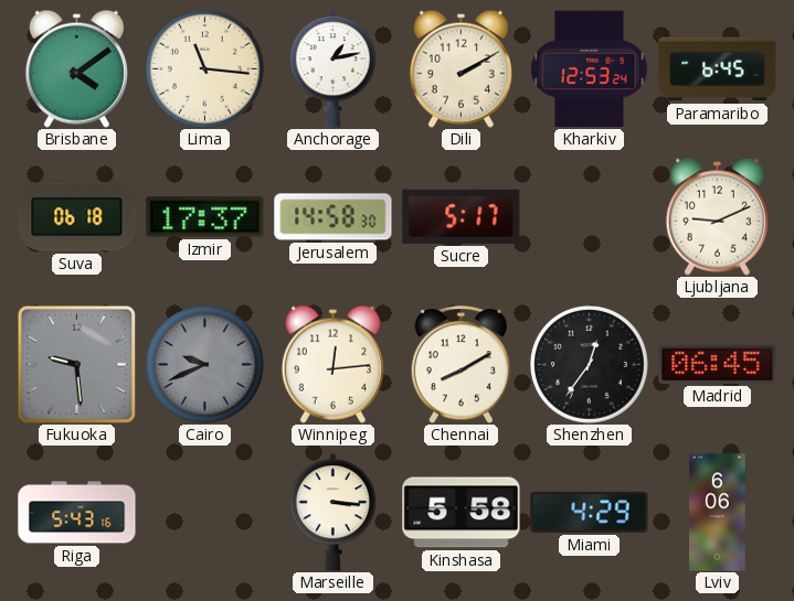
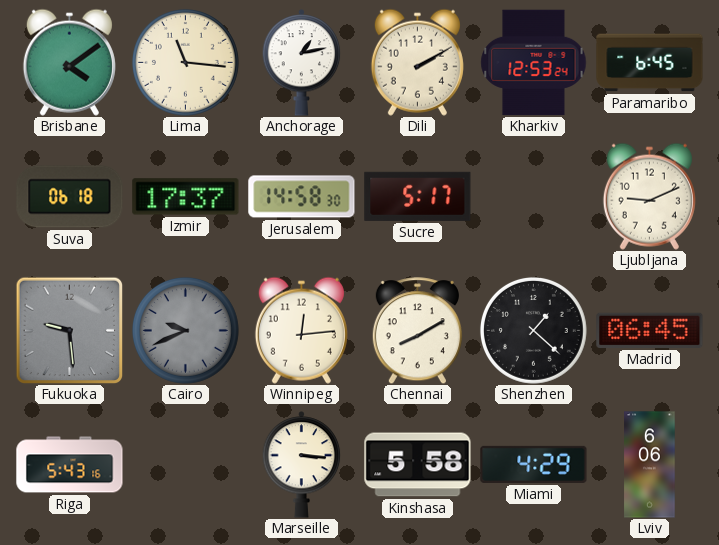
Shenzhen: 12:36 -> 1:22 (533, 330)
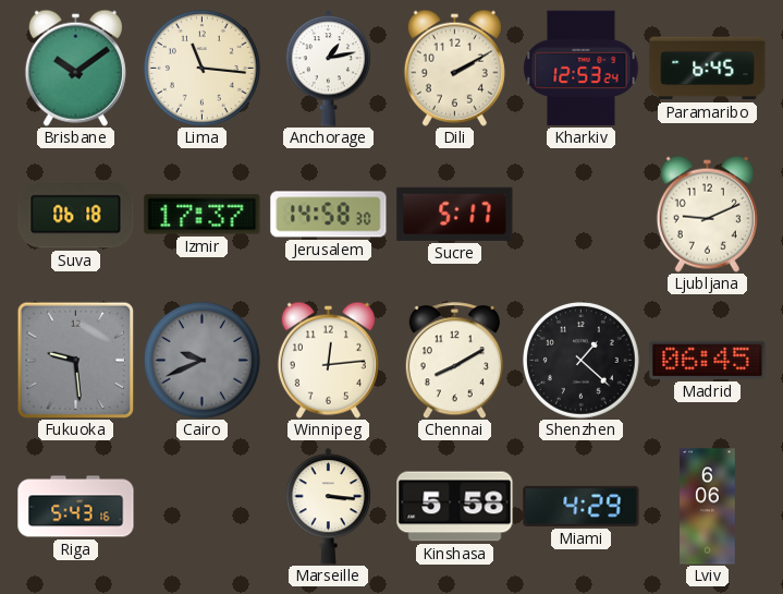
Brisbane: 4:09 -> 10:09 (75, 68)
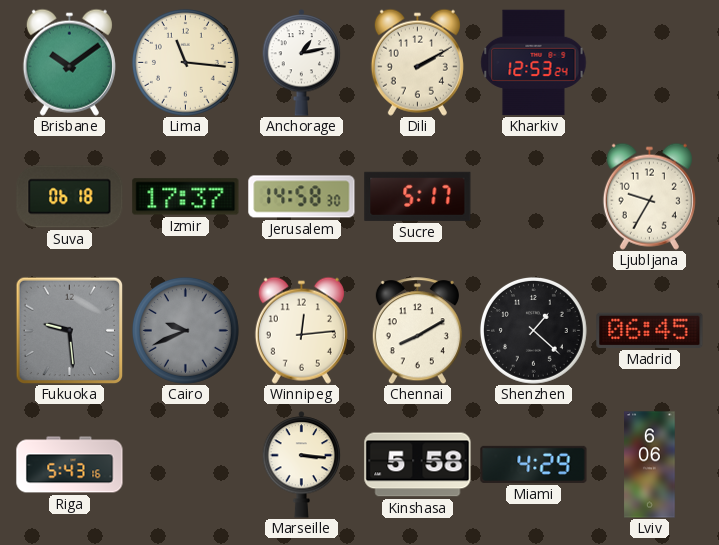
Paramaribo: 6:45 -> none (708, 69)
Ljubljana: 9:11 -> 9:35 (649, 196)
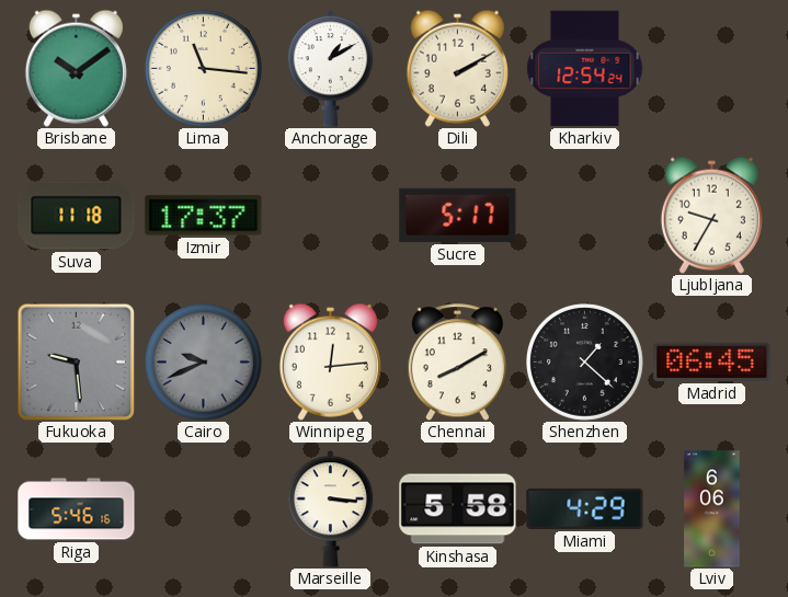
Anchorage: 1:13 -> 1:10 (331, 69)
Kharkiv: 12:53 -> 12:54 (585, 69)
Suva: 06:18 -> 11:18 (77, 216)
Jerusalem: 14:58 -> none (302, 197)
Riga: 5:43 -> 5:46 (77, 509)
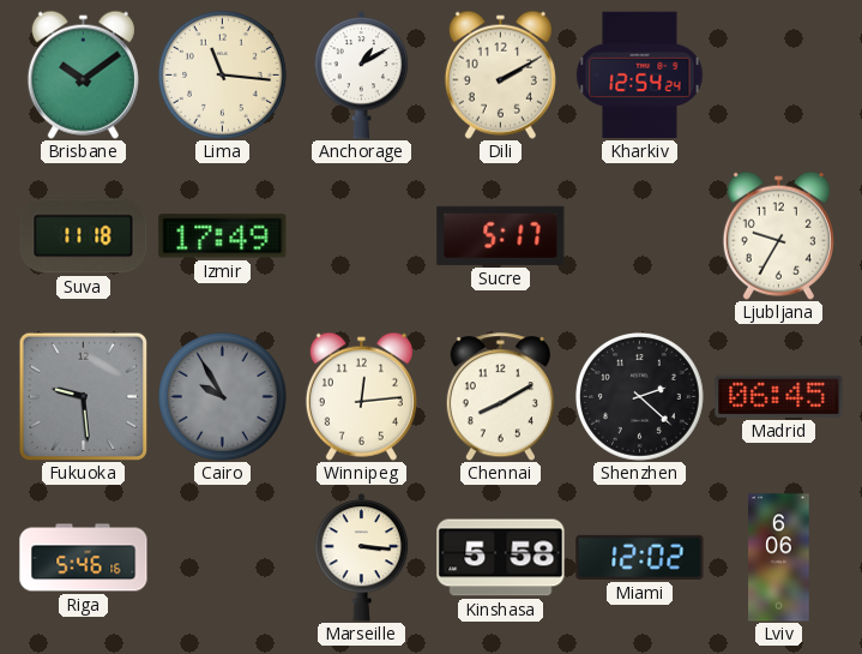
Izmir: 17:37 -> 17:49 (223, 236)
Cairo: 9:41 -> 9:55 (222, 396)
Shenzhen: 1:22 -> 2:22 (639, 396)
Miami: 4:29 -> 12:02 (640, 557)
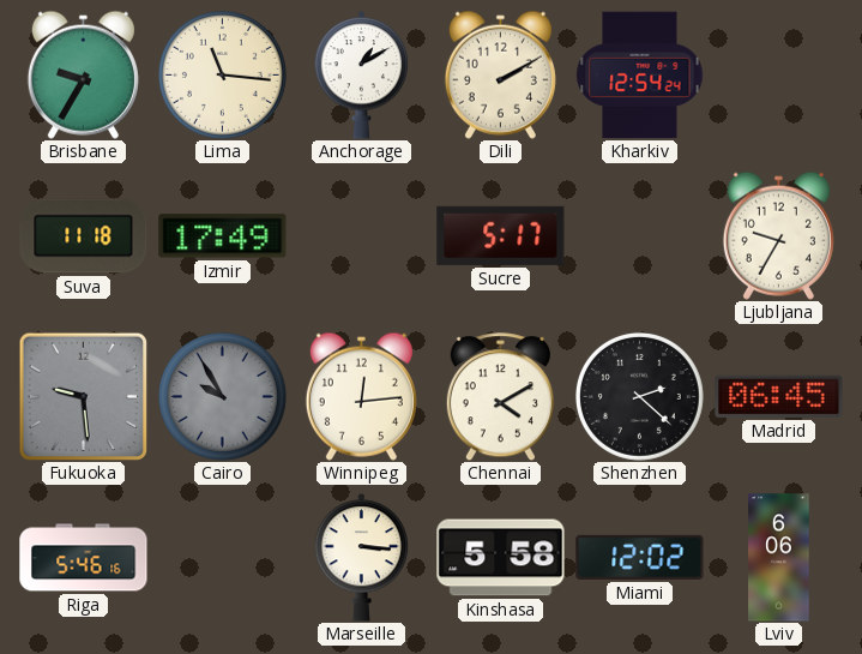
Brisbane: 10:09 -> 9:35 (83, 74)
Chennai: 8:10 -> 4:10 (500, 397)
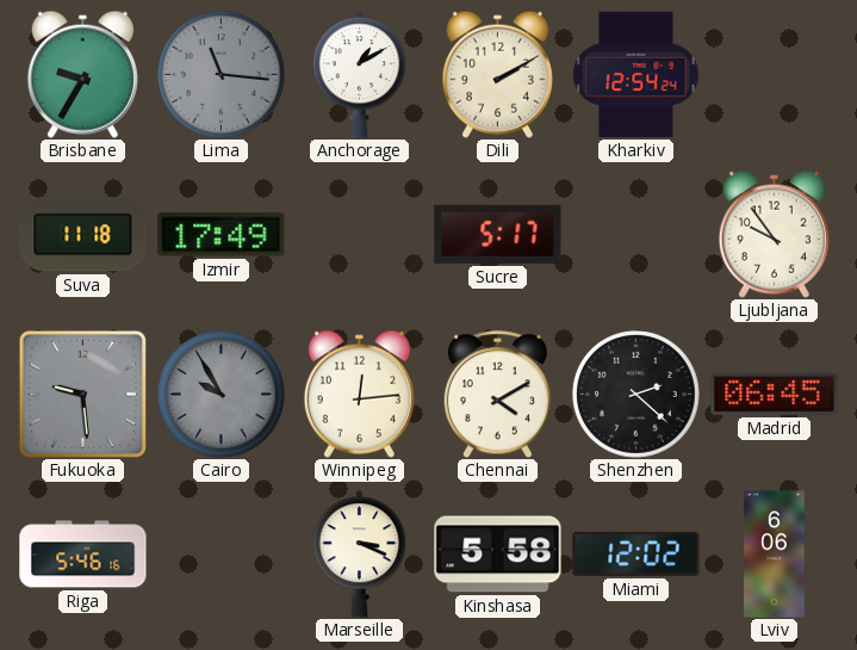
Lima dial: cream -> grey (221, 74)
Ljubljana: 9:35 -> 9:54 (774, 234)
Marseille: 3:16 -> 3:19 (360, 555)
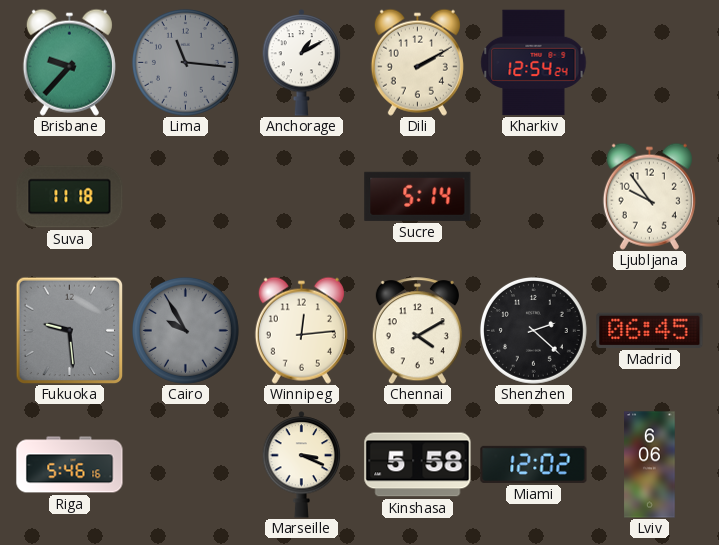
Brisbane: 9:35 -> 9:37 (69, 62)
Izmir: 17:49 -> none (222, 235)
Sucre: 5:17 -> 5:14 (418, 196)
